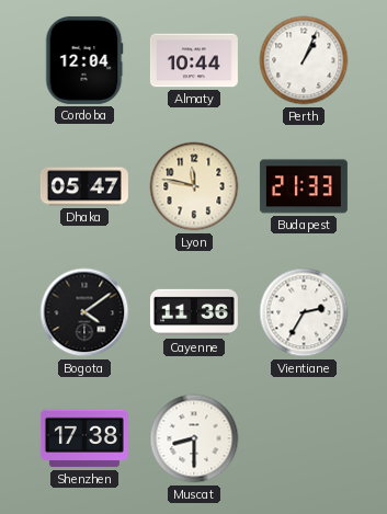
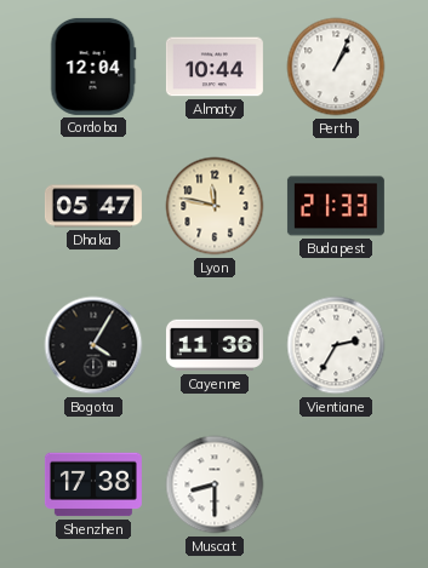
Bogota: 4:09 -> 4:05 (93, 345)
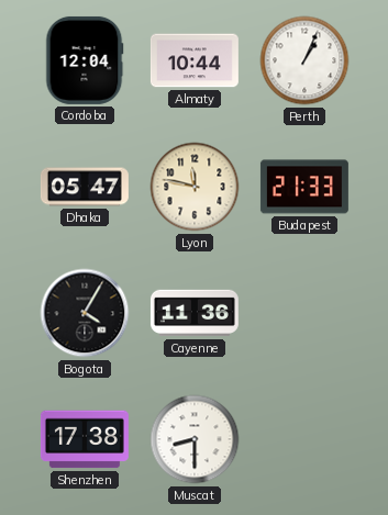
Vientiane: 2:35 -> none (336, 345)
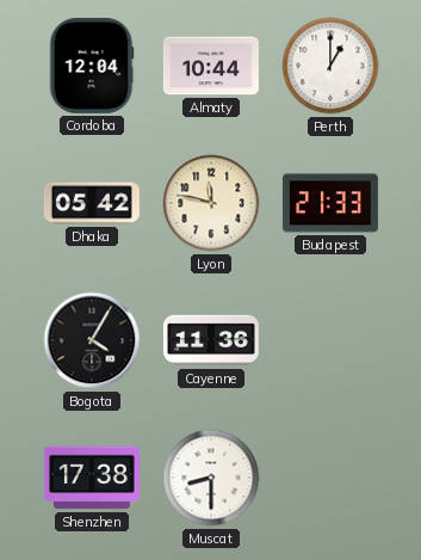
Perth: 1:04 -> 1:00 (330, 66)
Dhaka: 05:47 -> 05:42 (92, 203)
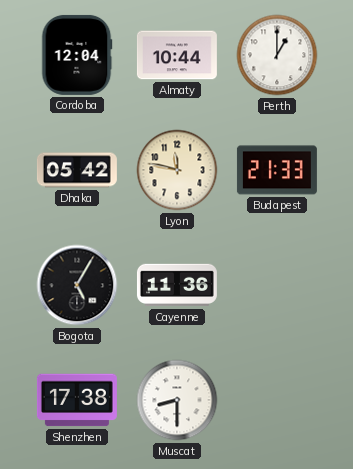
Bogota: 4:05 -> 5:05 (77, 285)
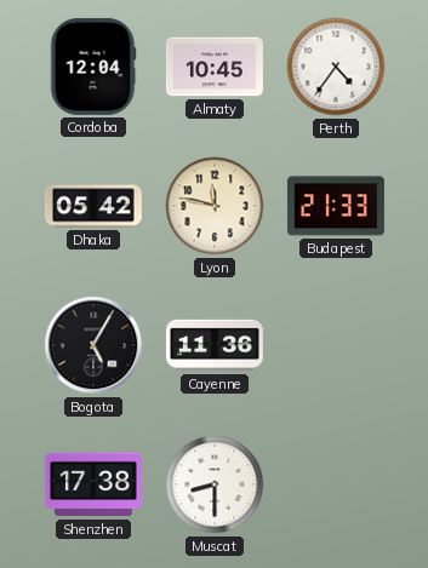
Almaty: 10:44 -> 10:45 (215, 67)
Perth: 1:00 -> 4:36 (336, 67)
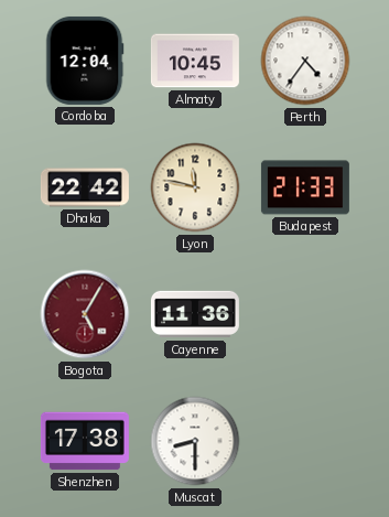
Dhaka: 05:42 -> 22:42 (85, 187)
Bogota dial: black -> burgundy (85, 314)
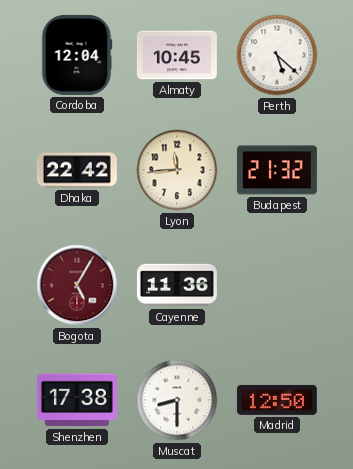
Perth: 4:36 -> 5:22 (277, 55)
Lyon: 11:47 -> 11:44 (177, 170)
Budapest: 21:33 -> 21:32 (277, 170)
Madrid: none -> 12:50 (277, 400)
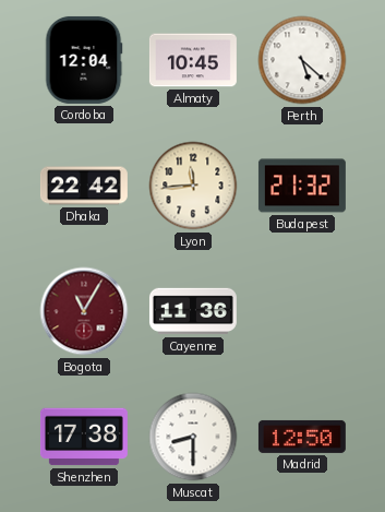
Bogota: 5:05 -> 11:05 (84, 311)
